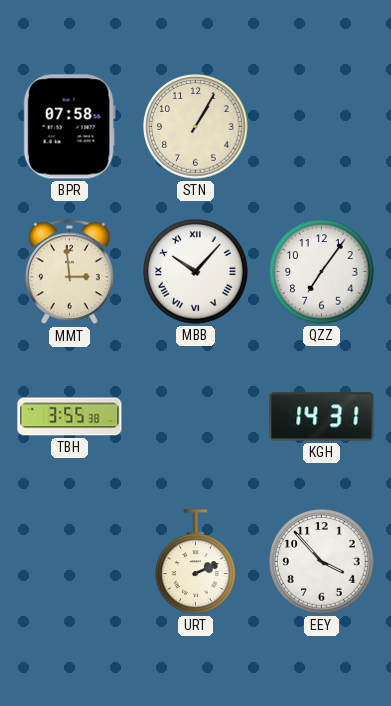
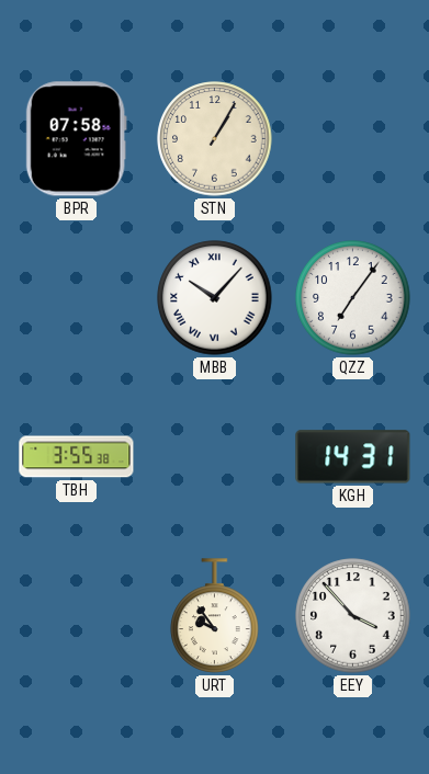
MMT: 2:59 -> none (69, 272)
URT: 2:11 -> 9:54 (215, 616)
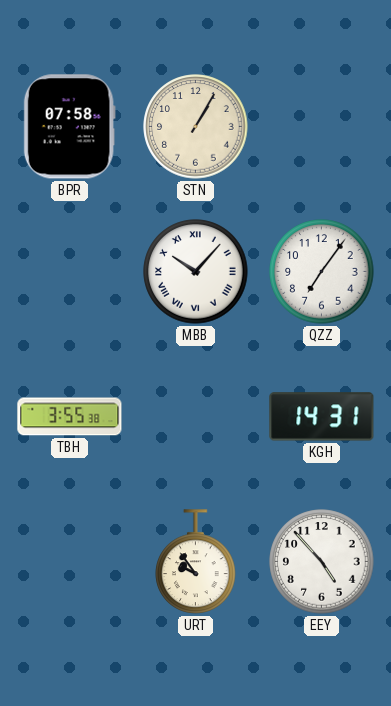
EEY: 3:53 -> 4:53 (322, 562)
